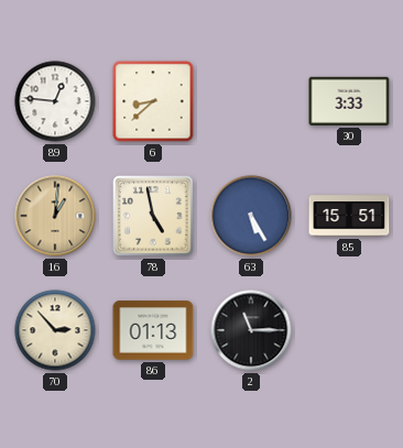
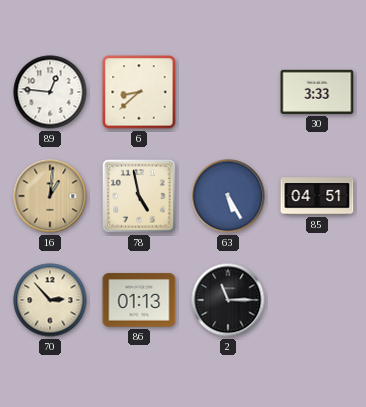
85: 15:51 -> 04:51 (317, 196)
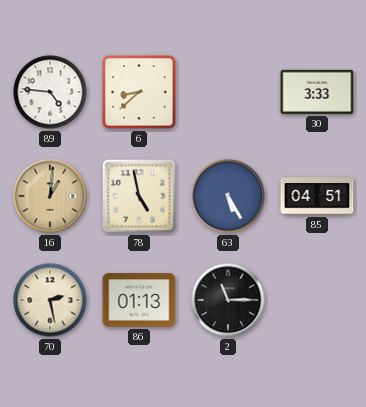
89: 12:46 -> 4:46 (50, 92)
70: 2:53 -> 2:28 (50, 300)
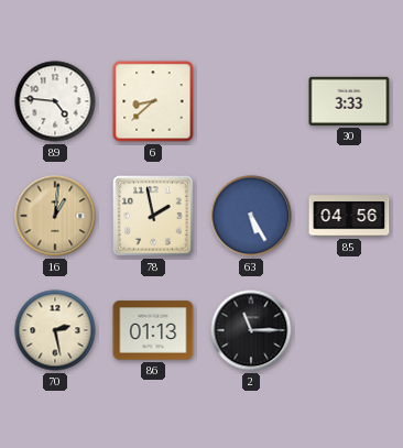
78: 4:58 -> 1:58 (153, 216)
85: 04:51 -> 04:56 (349, 216)
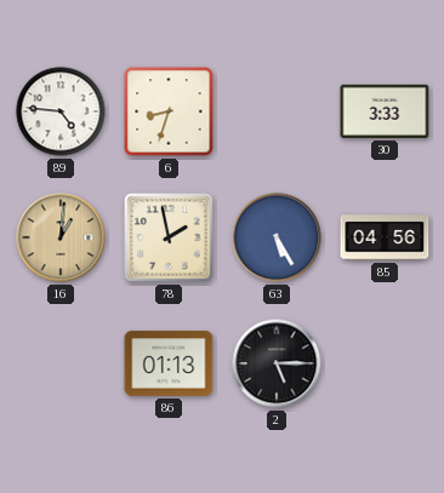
6: 8:38 -> 8:33 (169, 111)
70: 2:28 -> none (55, 330)
2: 11:15 -> 5:15 (277, 363)
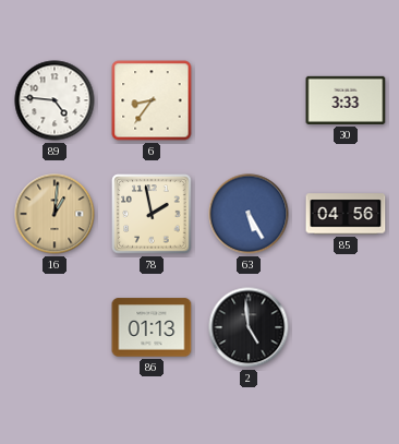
6: 8:33 -> 8:36 (152, 100)
2: 5:15 -> 4:59 (249, 327)
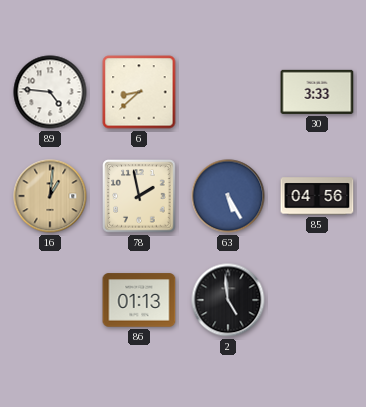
6: 8:36 -> 8:38 (139, 92)
